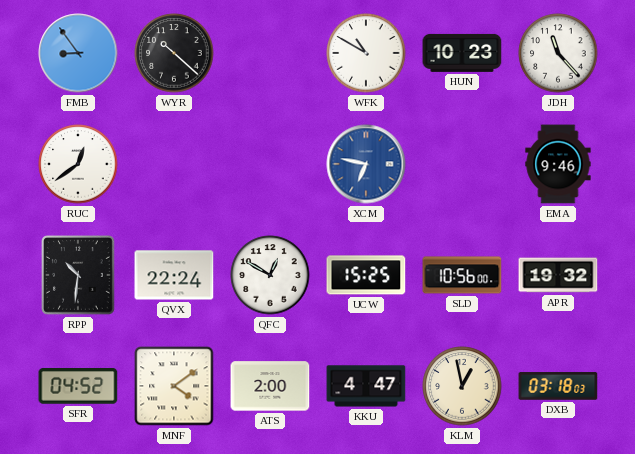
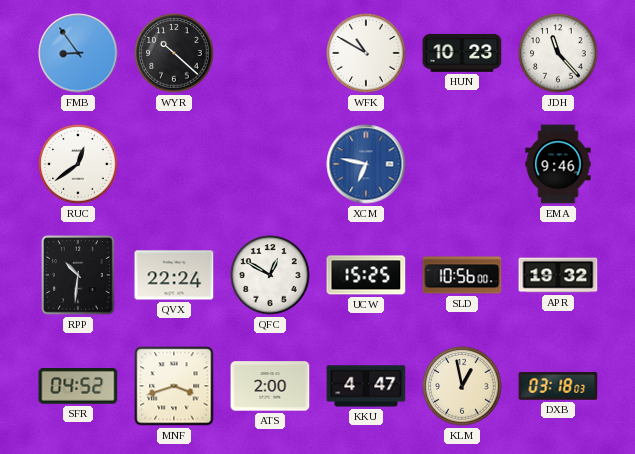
MNF: 4:09 -> 3:42 (174, 386)
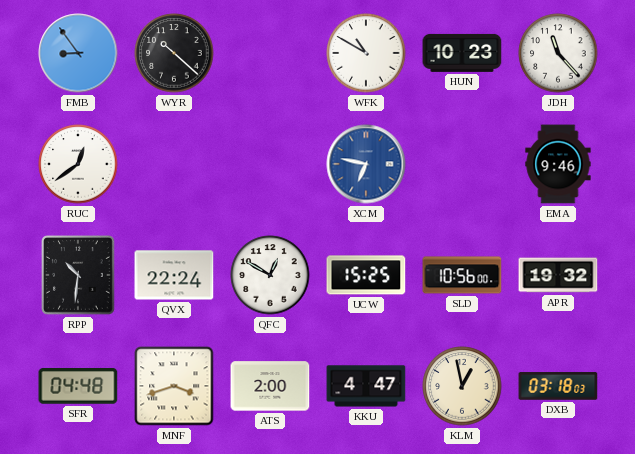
SFR: 04:52 -> 04:48 (78, 387)
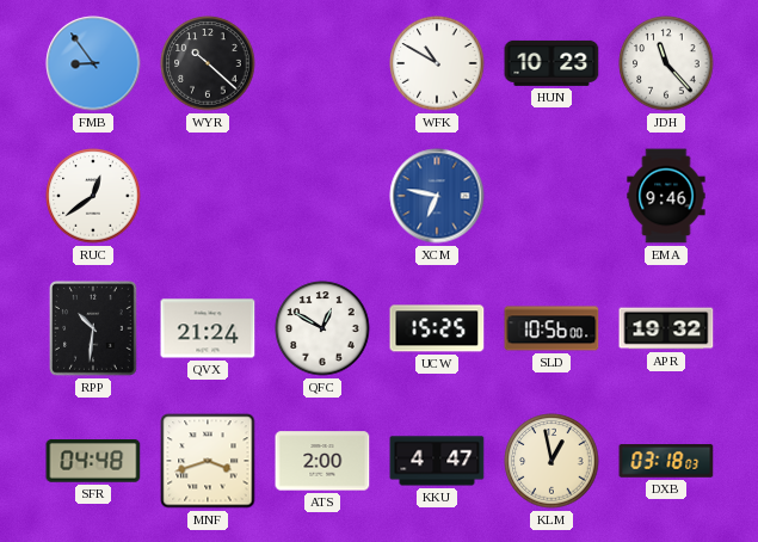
QVX: 22:24 -> 21:24 (208, 328)
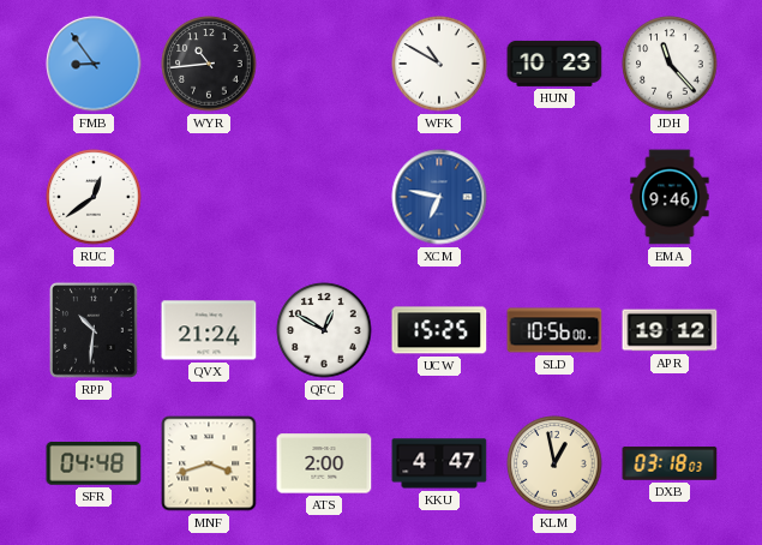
WYR: 10:22 -> 10:44 (209, 64)
APR: 19:32 -> 19:12 (670, 330)
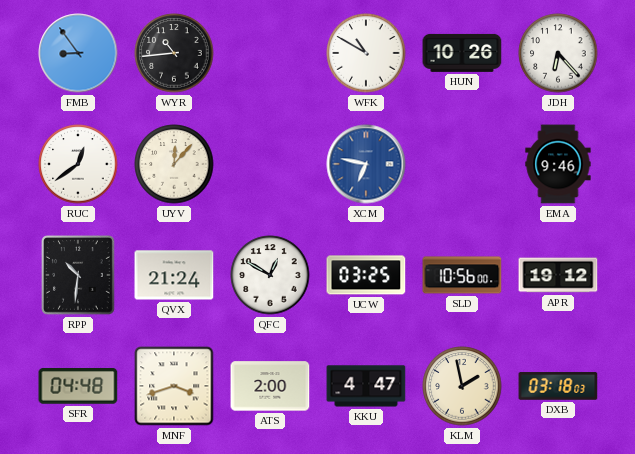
HUN: 10:23 -> 10:26 (462, 53)
JDH: 11:23 -> 6:23 (558, 53)
UYV: none -> 12:07 (174, 164)
UCW: 15:25 -> 03:25 (366, 275)
KLM: 12:58 -> 1:58 (462, 386)
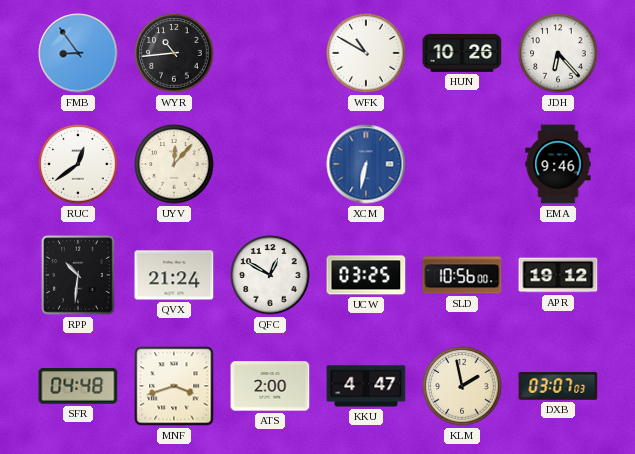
XCM: 6:47 -> 6:32 (366, 164)
DXB: 03:18 -> 03:07 (558, 386)
